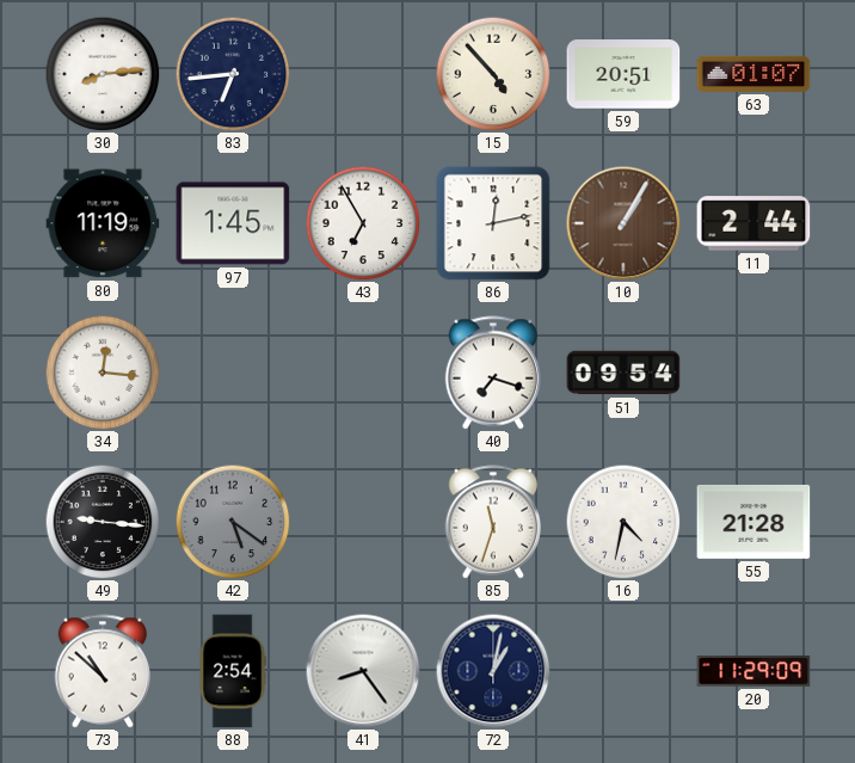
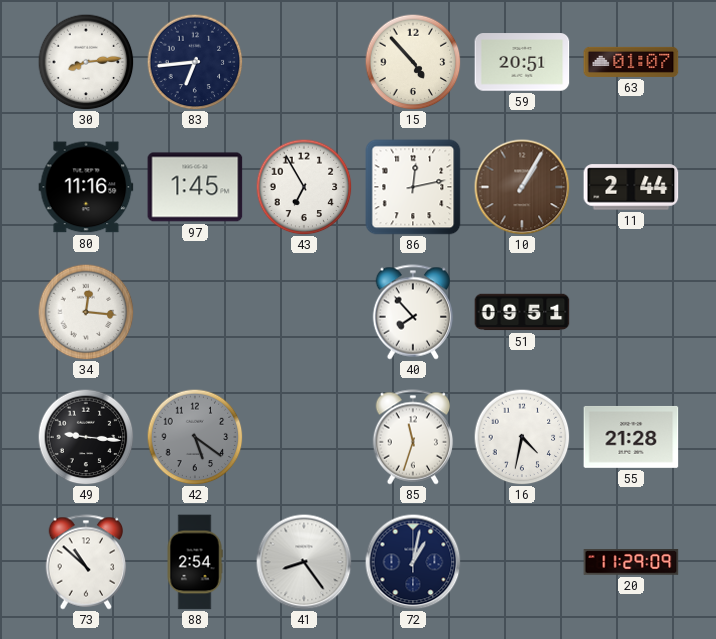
80: 11:19 -> 11:16 (86, 187)
40: 7:18 -> 7:53 (413, 312)
51: 09:54 -> 09:51 (522, 312)
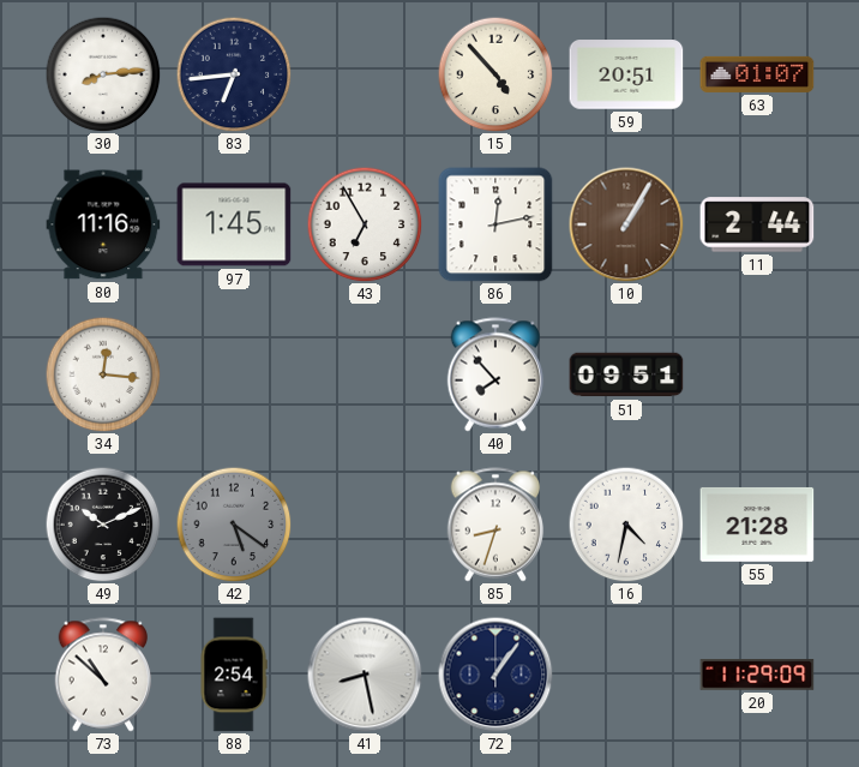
49: 9:16 -> 10:11 (103, 525)
85: 11:33 -> 8:33 (495, 525)
41: 8:24 -> 8:28 (365, 675)
72: 1:02 -> 1:06 (495, 675)
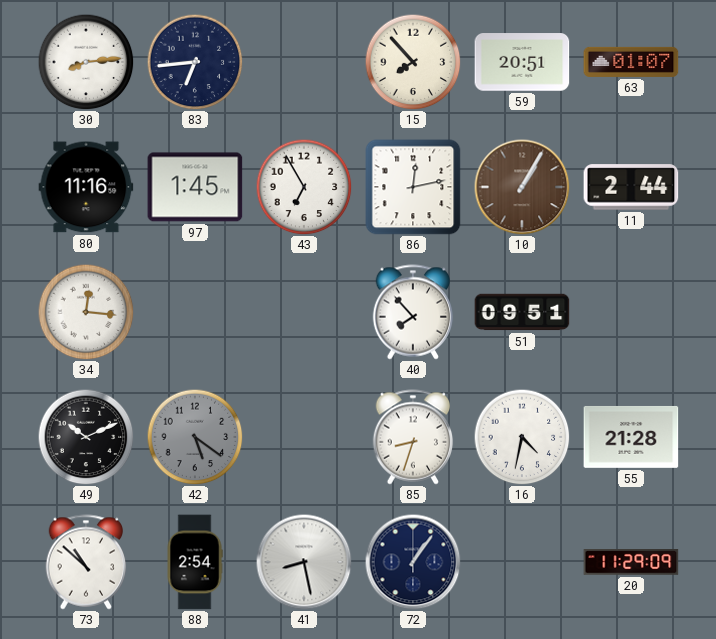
15: 4:53 -> 7:53 (413, 62)
